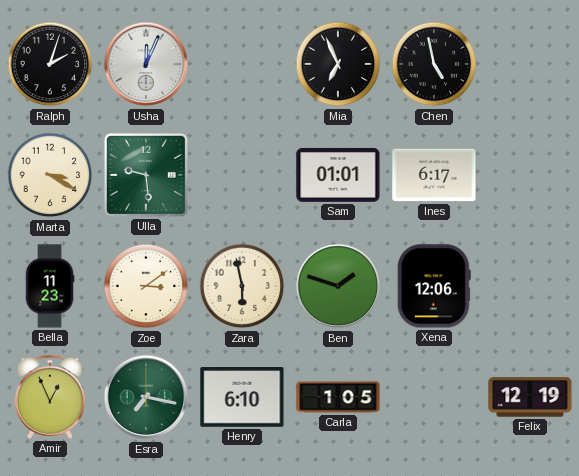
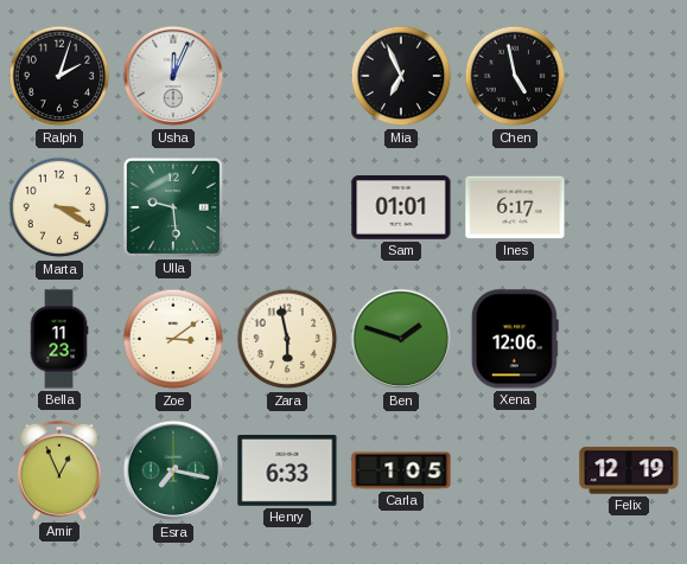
Henry: 6:10 -> 6:33 (287, 472)
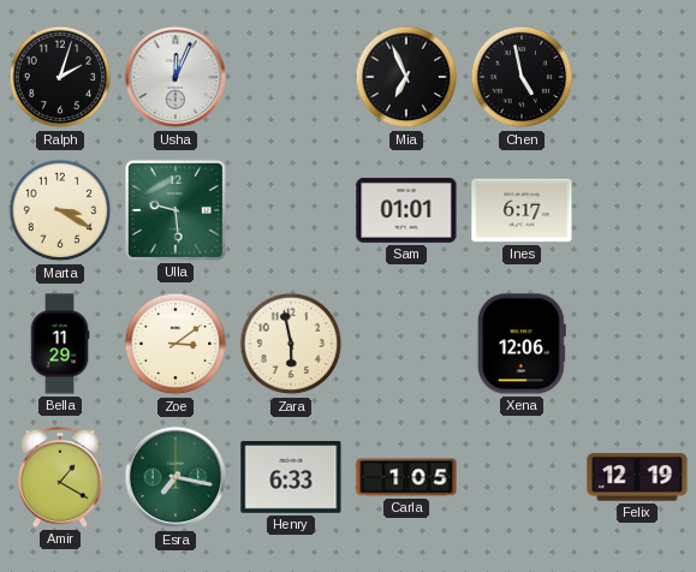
Bella: 11:23 -> 11:29 (60, 344)
Ben: 1:48 -> none (401, 339)
Amir: 12:56 -> 1:20 (60, 477)
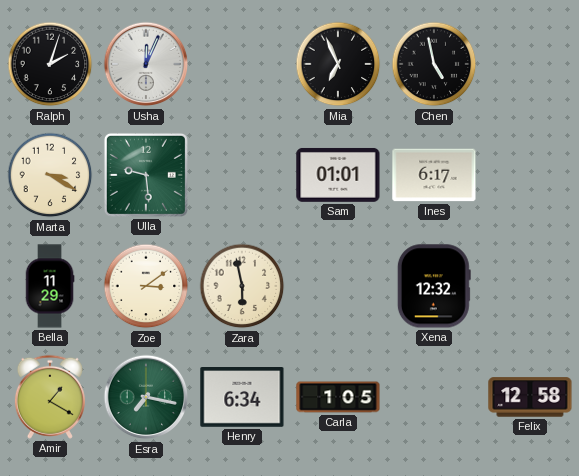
Xena: 12:06 -> 12:32 (434, 286)
Henry: 6:33 -> 6:34 (242, 398)
Felix: 12:19 -> 12:58 (530, 397)
